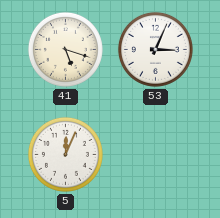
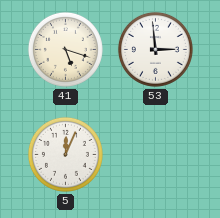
53: 3:04 -> 2:59 (155, 49)
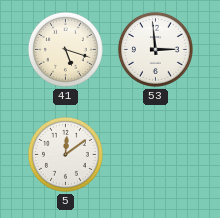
5: 12:04 -> 12:09 (65, 154)
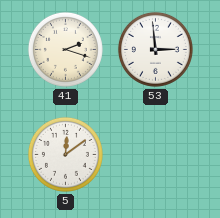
41: 5:18 -> 2:18 (65, 49)
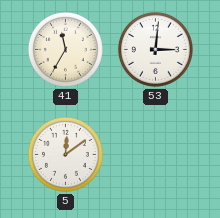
41: 2:18 -> 11:35 (65, 49)
53: 2:59 -> 3:01 (155, 49)
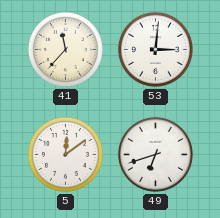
41: 11:35 -> 11:37 (65, 49)
49: none -> 6:42 (155, 154)
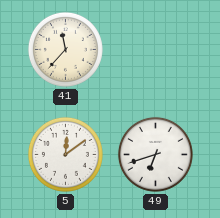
53: 3:01 -> none (155, 49)
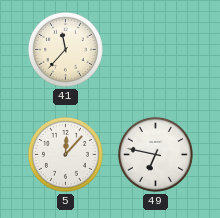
5: 12:09 -> 12:07 (65, 154)
49: 6:42 -> 6:47 (155, 154)
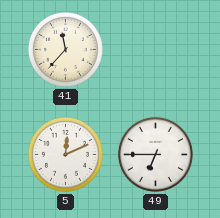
5: 12:07 -> 12:11 (65, 154)
49: 6:47 -> 6:45 (155, 154)
